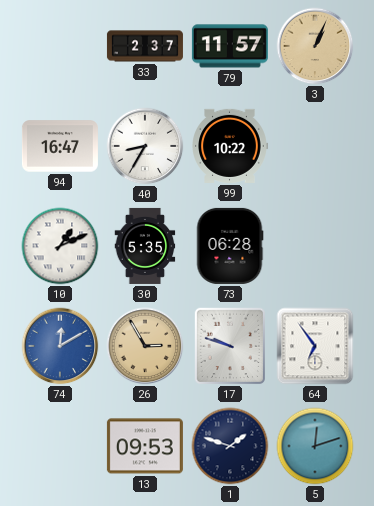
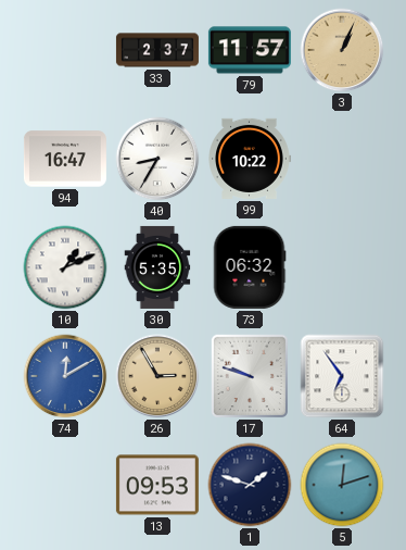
73: 06:28 -> 06:32 (250, 267)
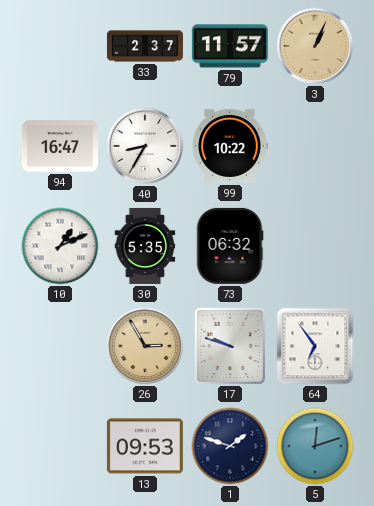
74: 12:10 -> none (65, 376)
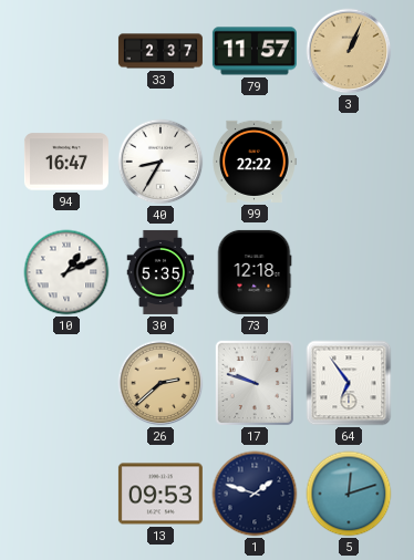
99: 10:22 -> 22:22 (255, 162)
73: 06:32 -> 12:18 (255, 272)
26: 2:55 -> 2:38 (161, 383)
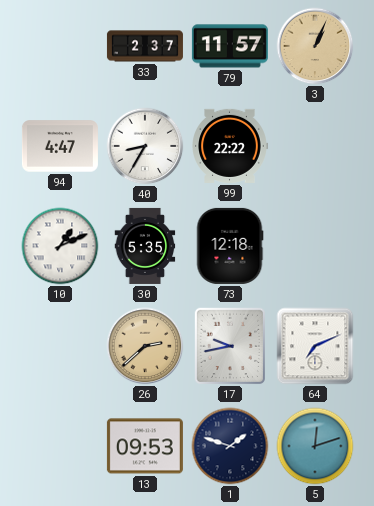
94: 16:47 -> 4:47 (60, 146)
17: 9:48 -> 9:43 (230, 346)
64: 6:54 -> 7:11 (315, 346)
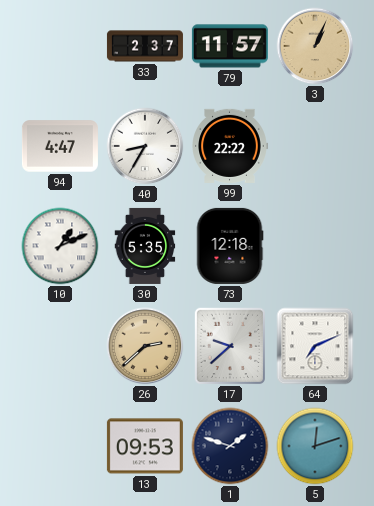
17: 9:43 -> 9:38 (230, 346)
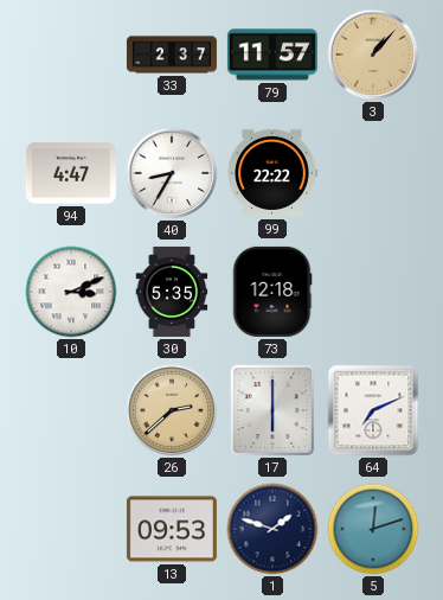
3: 1:04 -> 1:07 (373, 55)
10: 1:11 -> 3:11 (71, 292)
17: 9:38 -> 6:00 (272, 410)
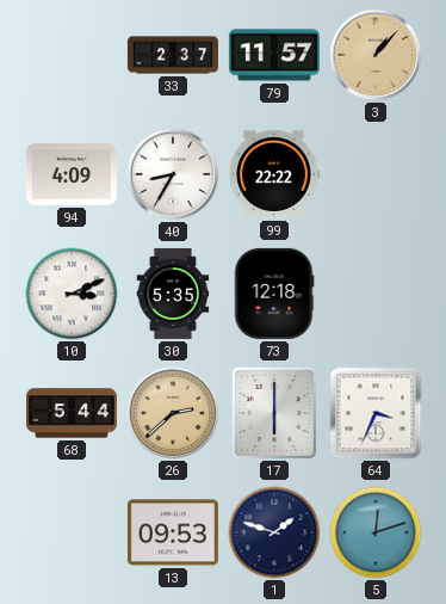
94: 4:47 -> 4:09 (72, 174)
68: none -> 5:44 (72, 413)
64: 7:11 -> 3:34 (376, 413)
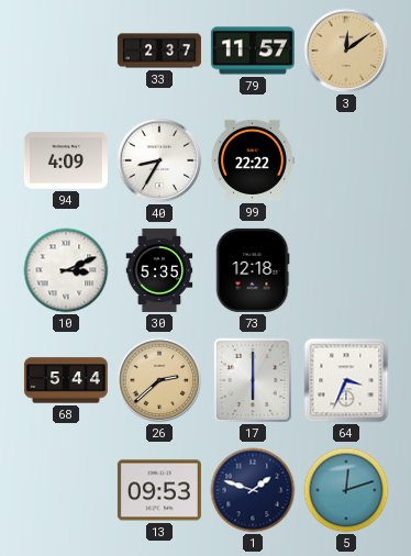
3: 1:07 -> 12:09 (346, 51)
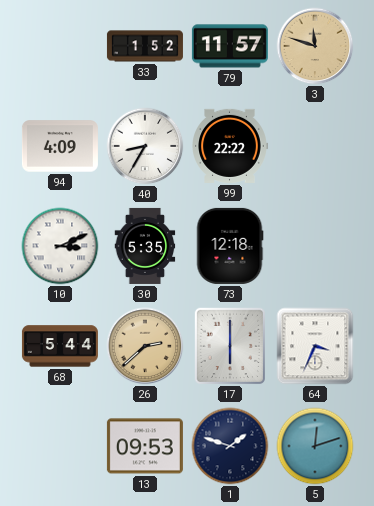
33: 2:37 -> 1:52 (145, 46)
3: 12:09 -> 11:48 (315, 46)
